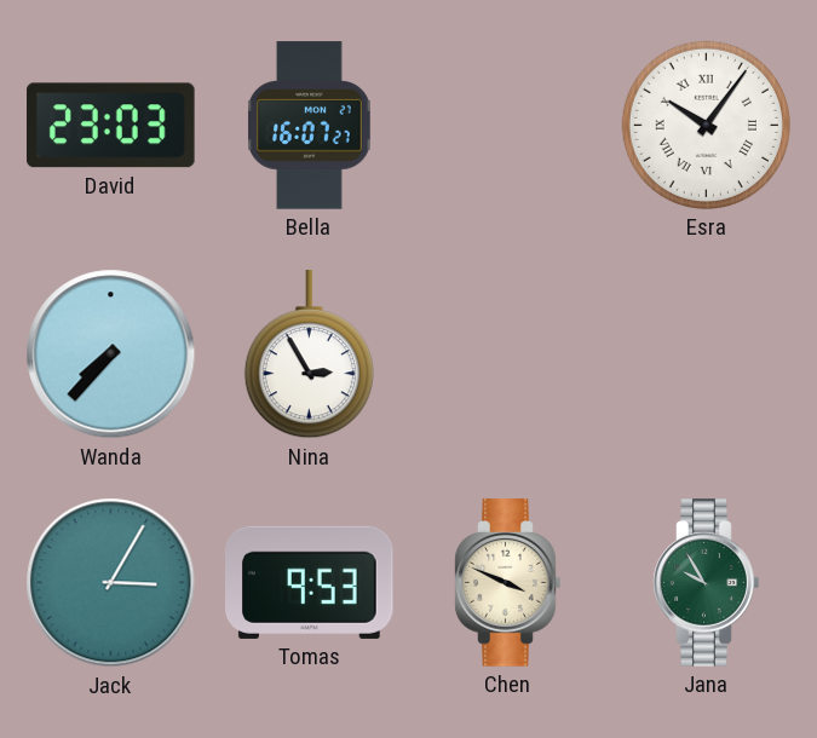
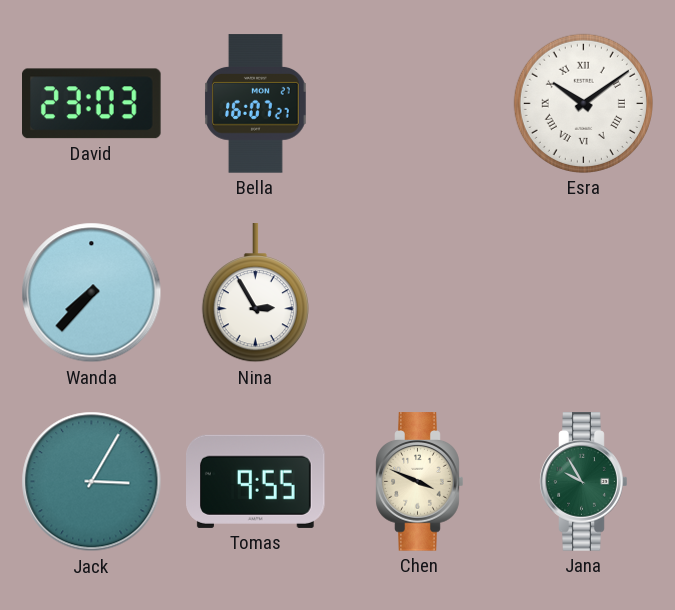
Esra: 10:06 -> 10:09 (583, 103)
Tomas: 9:53 -> 9:55 (256, 481)
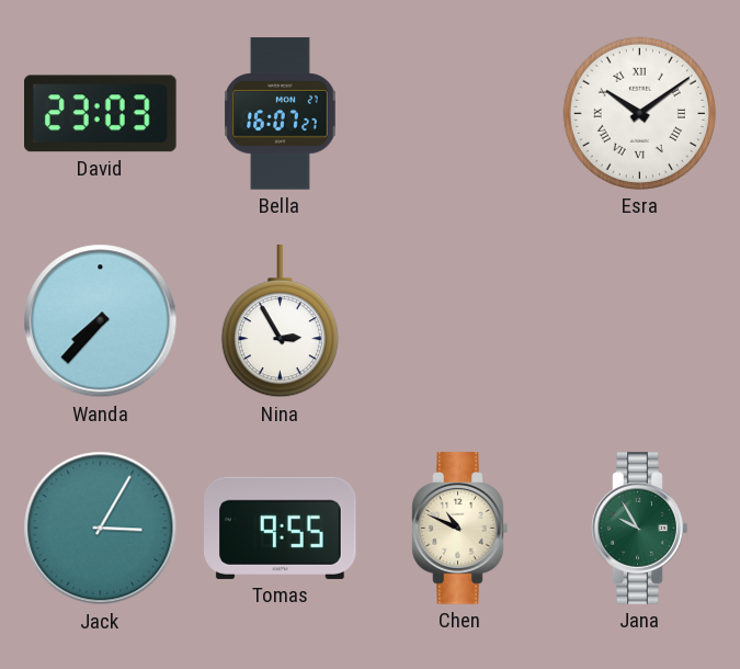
Chen: 3:49 -> 10:49 (460, 529)
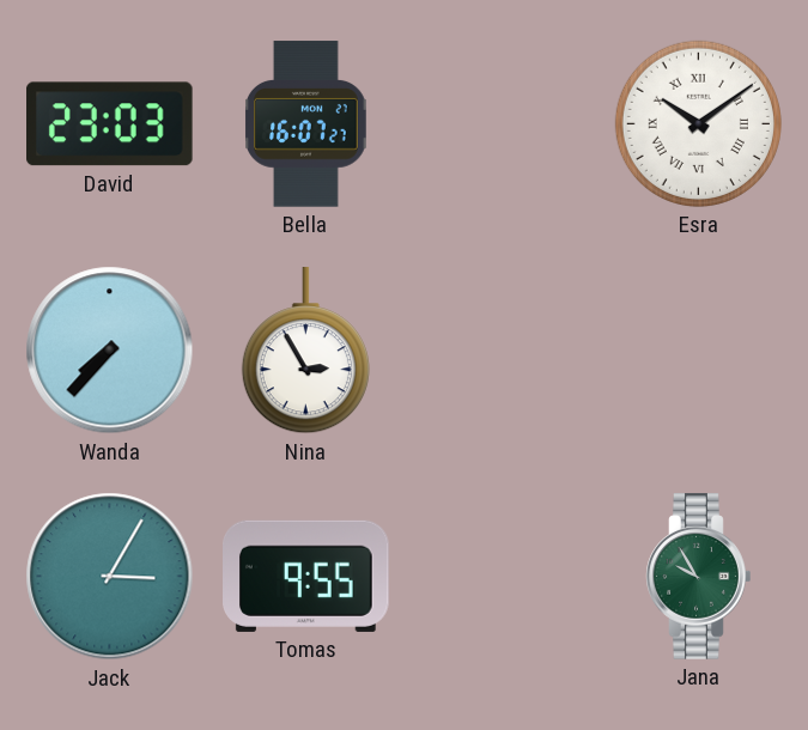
Chen: 10:49 -> none (460, 529)
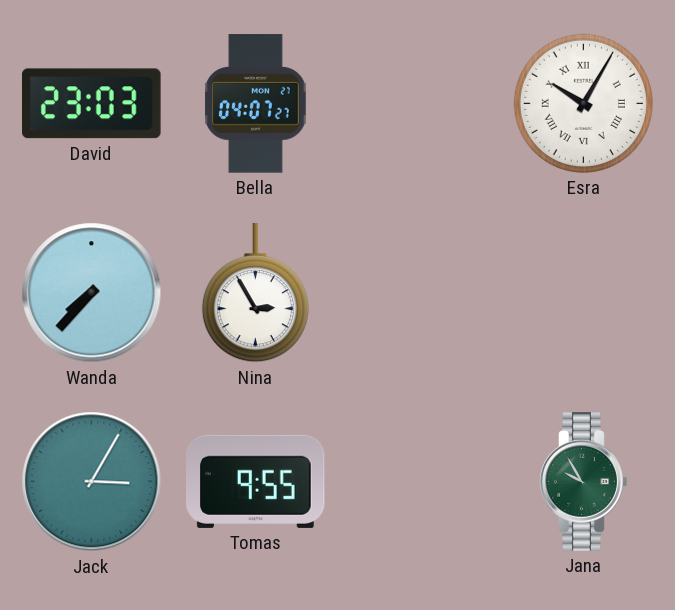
Bella: 16:07 -> 04:07 (256, 104)
Esra: 10:09 -> 10:05 (583, 103)
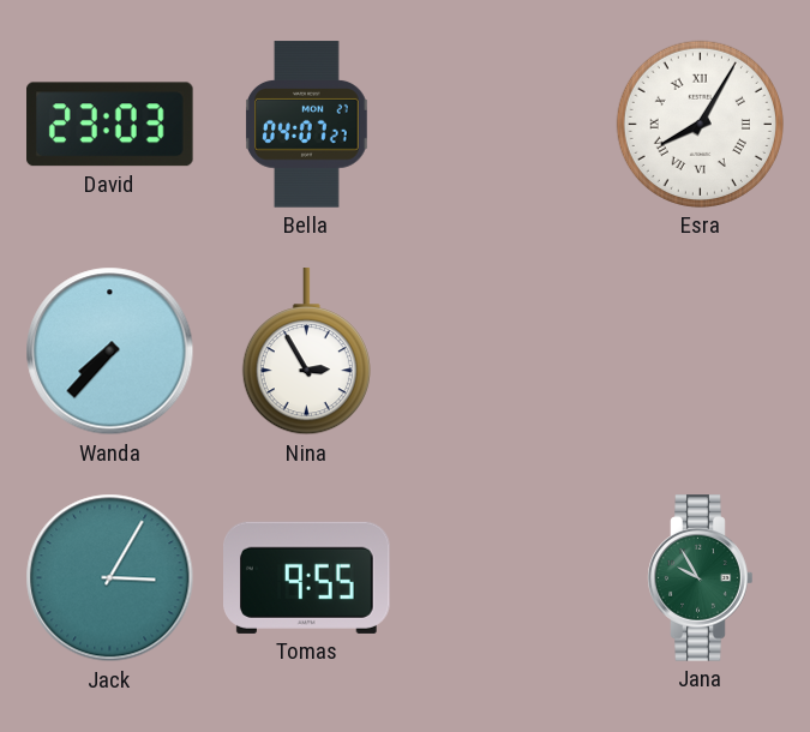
Esra: 10:05 -> 8:05 (700, 124)
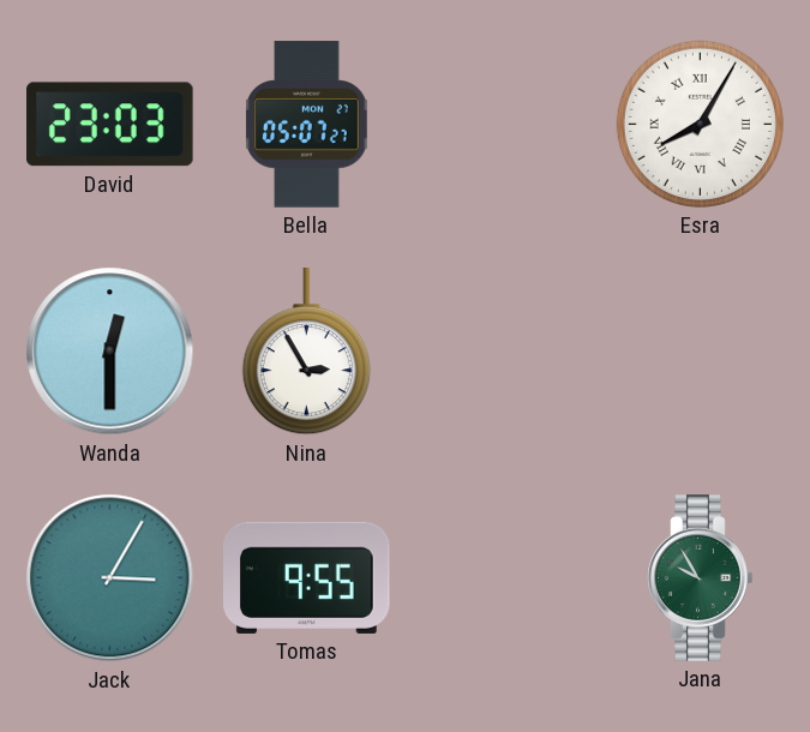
Bella: 04:07 -> 05:07 (307, 125)
Wanda: 7:37 -> 12:30 (110, 352)
